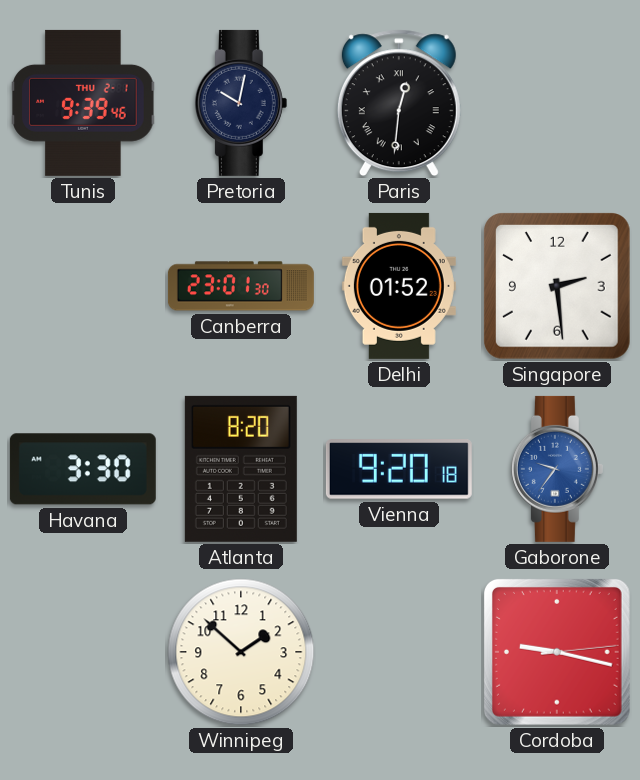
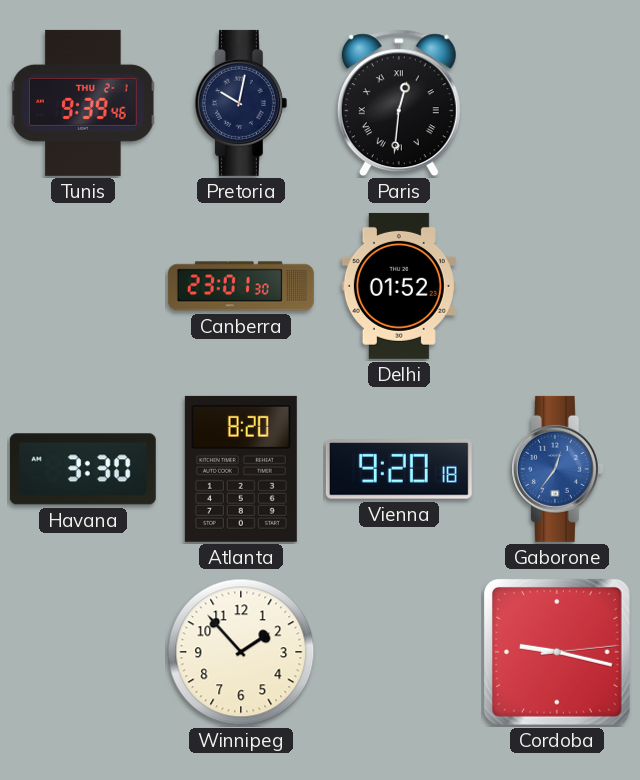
Singapore: 2:29 -> none (558, 287)
Gaborone: 9:36 -> 12:36 (557, 469)
Winnipeg: 1:52 -> 1:53 (241, 652)
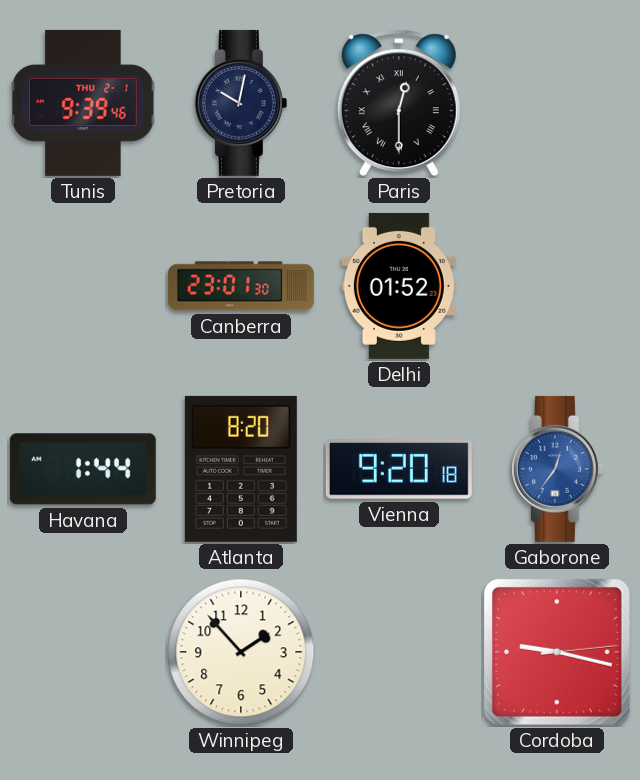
Paris: 12:31 -> 12:30 (399, 103)
Havana: 3:30 -> 1:44 (83, 469)
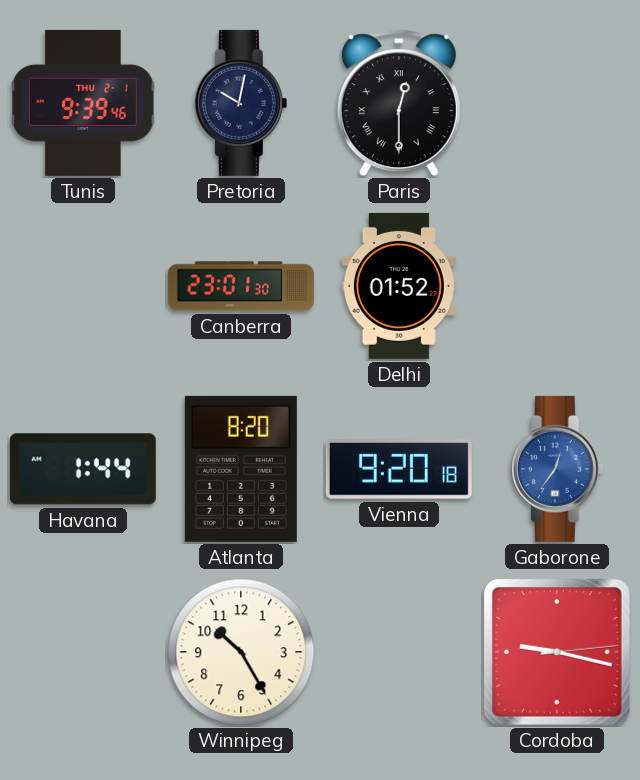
Winnipeg: 1:53 -> 10:25 (241, 652)
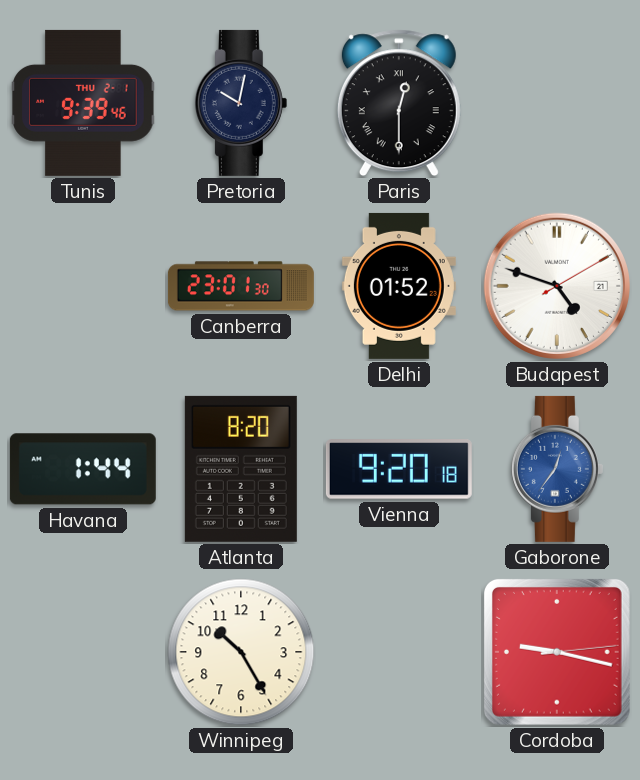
Budapest: none -> 4:48 (557, 286)
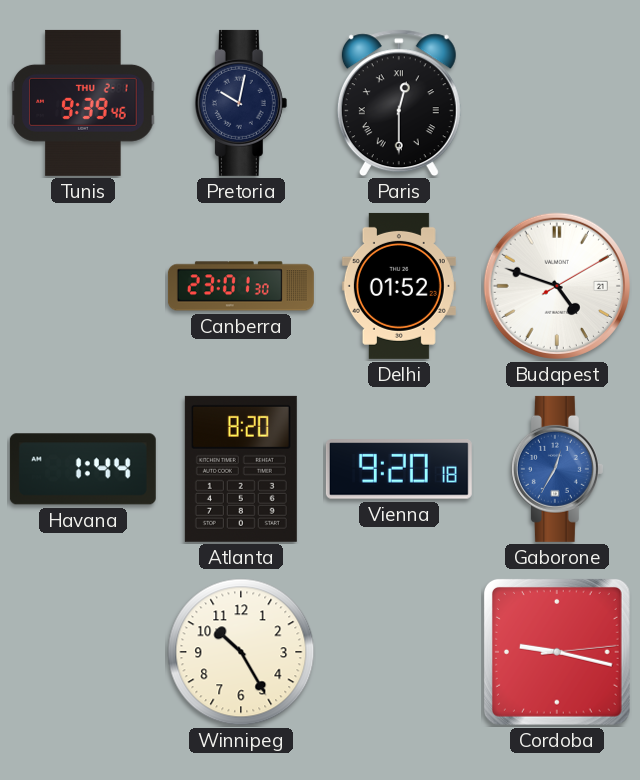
Gaborone: 12:36 -> 12:35 (557, 469)
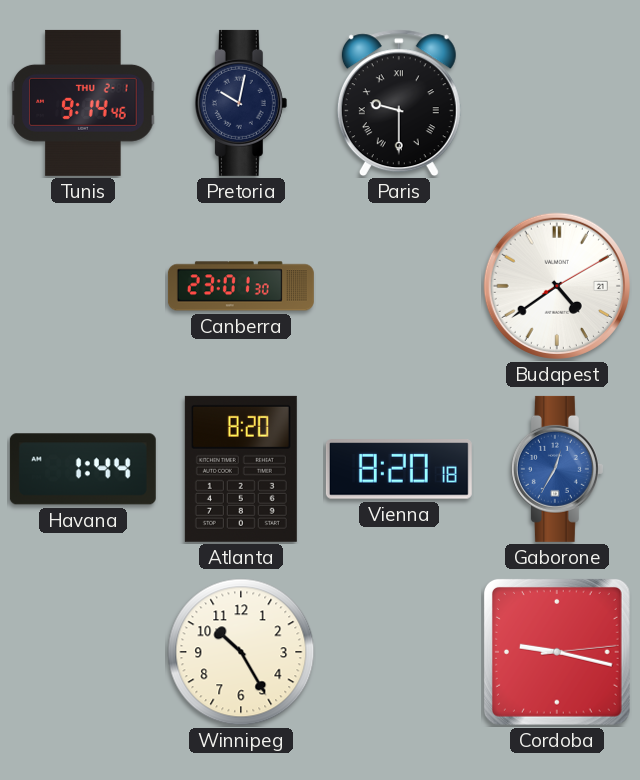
Tunis: 9:39 -> 9:14 (83, 103)
Paris: 12:30 -> 9:30 (399, 103)
Delhi: 01:52 -> none (399, 286)
Budapest: 4:48 -> 4:39 (557, 286)
Vienna: 9:20 -> 8:20 (399, 469)
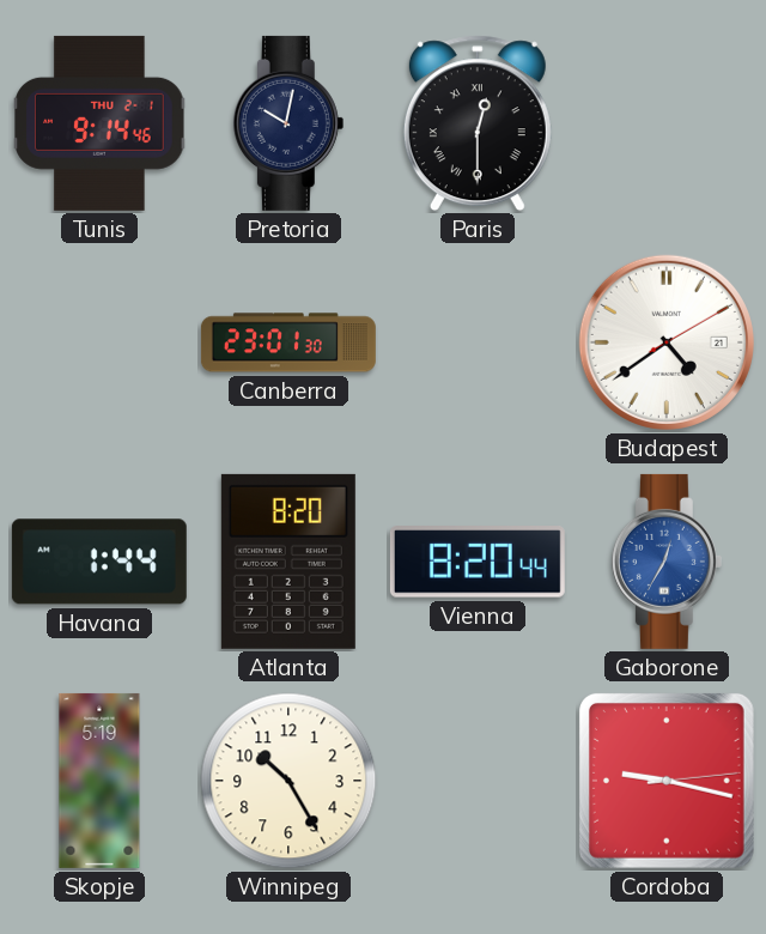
Paris: 9:30 -> 12:30 (478, 123)
Vienna: 8:20:18 -> 8:20:44 (478, 562)
Skopje: none -> 5:19 (99, 781)
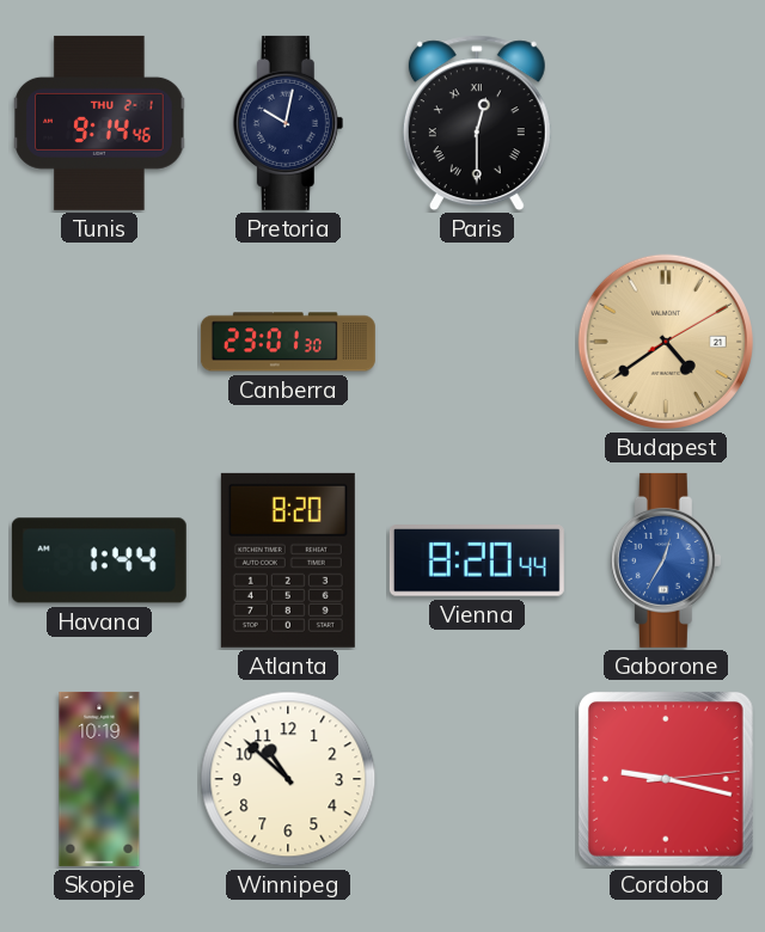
Budapest dial: white -> champagne (666, 342)
Skopje: 5:19 -> 10:19 (99, 779)
Winnipeg: 10:25 -> 10:52 (288, 779)
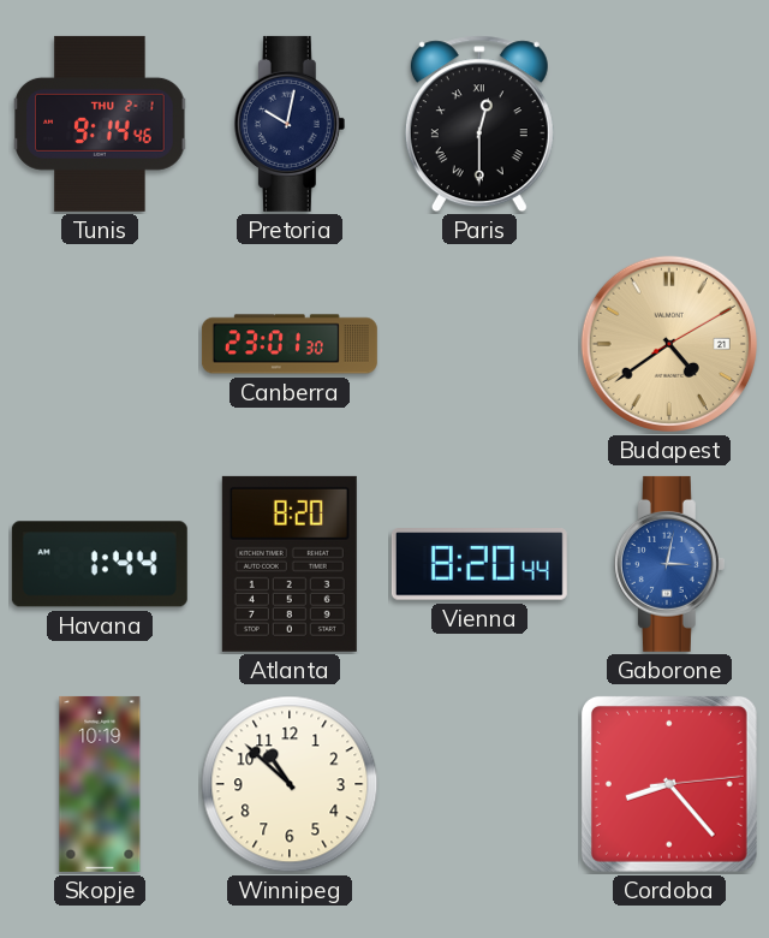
Gaborone: 12:35 -> 3:02 (669, 564)
Cordoba: 9:17 -> 8:23 (669, 784)
